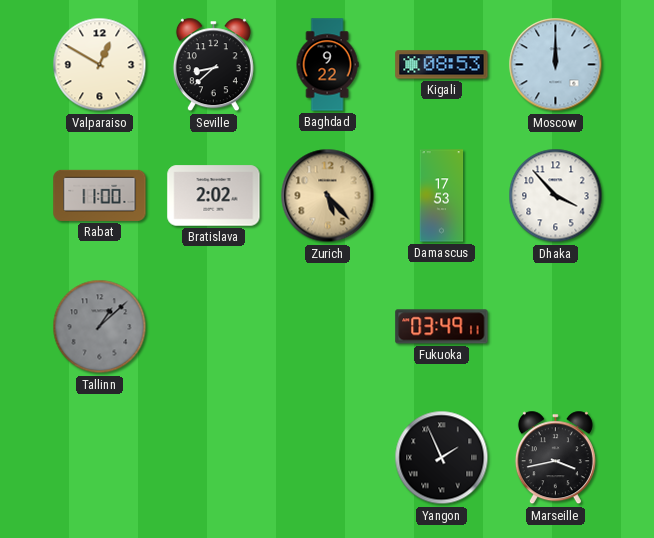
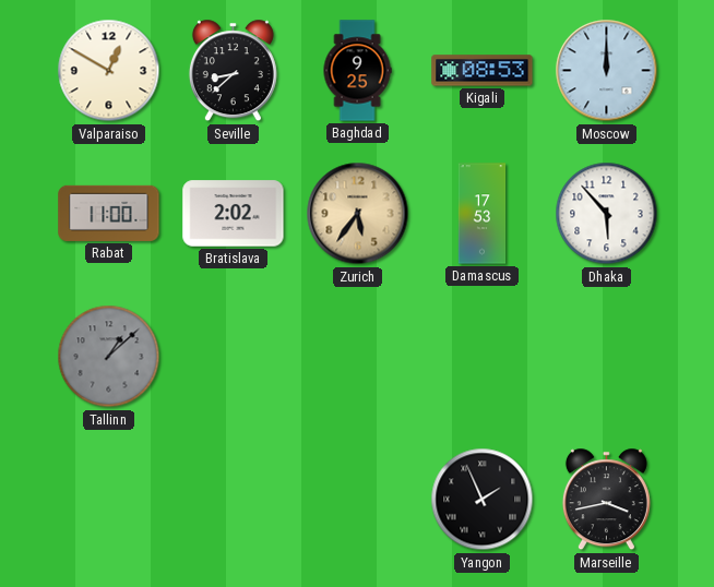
Baghdad: 9:22 -> 9:25 (357, 71)
Zurich: 5:23 -> 5:36 (358, 214)
Dhaka: 3:53 -> 5:53 (607, 214)
Fukuoka: 03:49 -> none (442, 327)
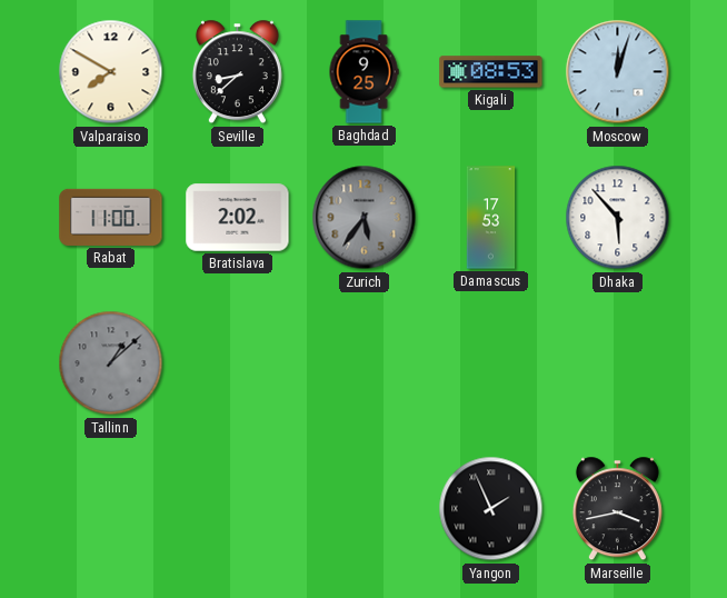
Valparaiso: 12:50 -> 7:50 (111, 72)
Moscow: 12:00 -> 12:03 (618, 72)
Zurich dial: champagne -> grey (365, 218)
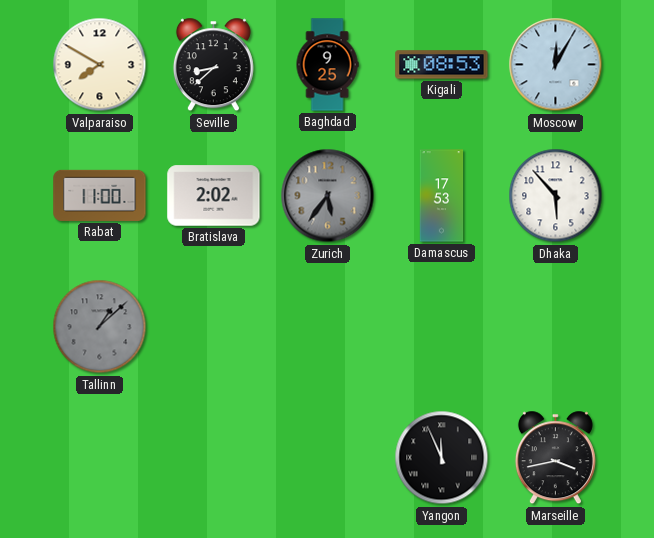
Moscow: 12:03 -> 12:05 (556, 65)
Yangon: 1:56 -> 11:56 (442, 458)
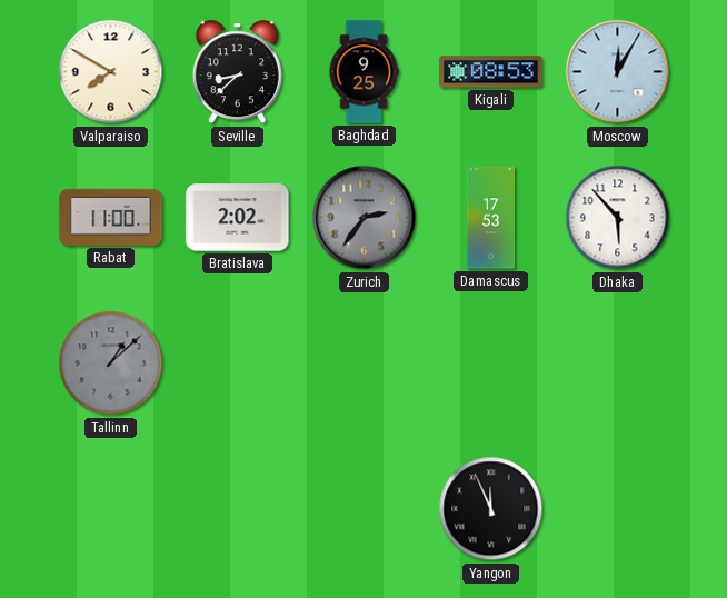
Zurich: 5:36 -> 2:36 (365, 218)
Marseille: 3:43 -> none (555, 458)
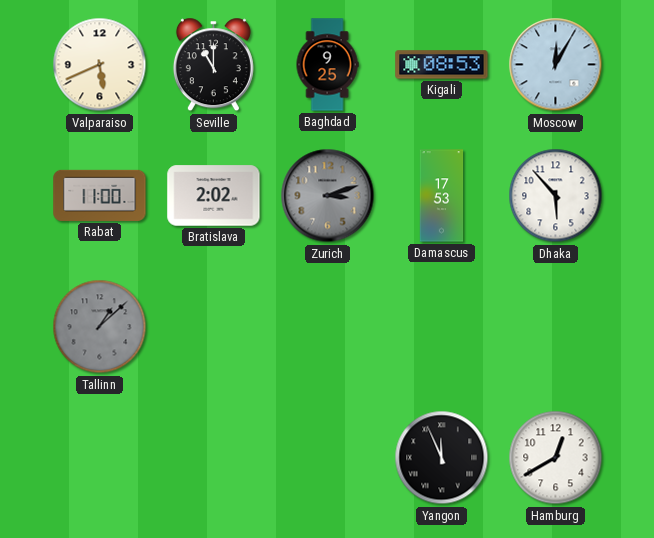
Valparaiso: 7:50 -> 5:41 (100, 65)
Seville: 8:38 -> 11:00 (213, 65)
Zurich: 2:36 -> 3:12 (328, 196)
Hamburg: none -> 12:40 (556, 458)
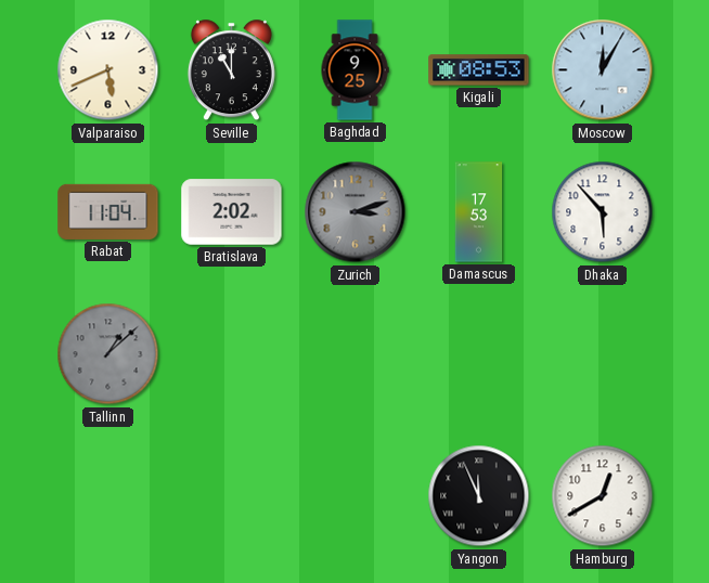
Rabat: 11:00 -> 11:04 (108, 211)
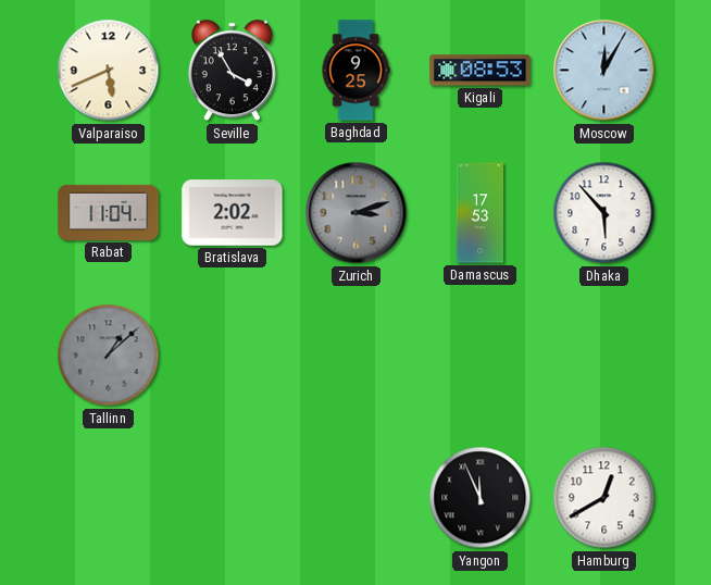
Seville: 11:00 -> 3:55 (232, 71)
